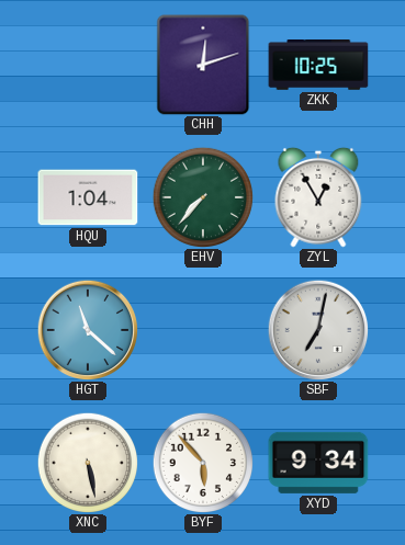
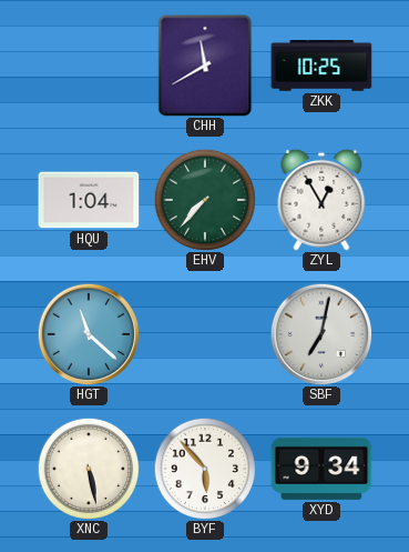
CHH: 12:12 -> 11:40 (205, 66)
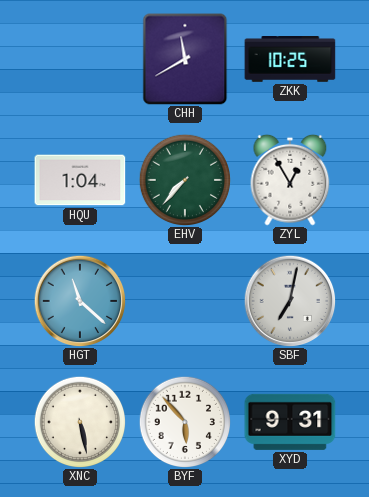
XYD: 9:34 -> 9:31 (290, 422)
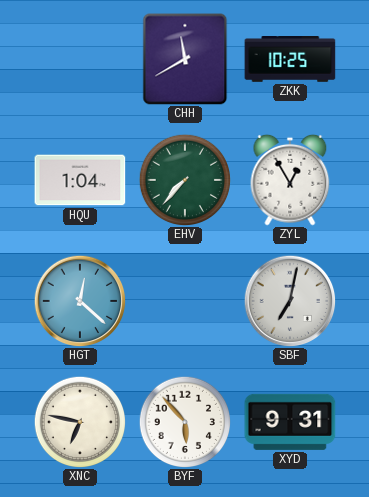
HGT: 11:22 -> 12:22 (80, 301)
XNC: 5:28 -> 6:47 (80, 422)
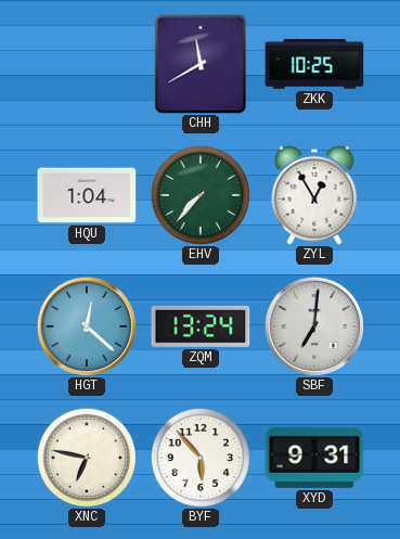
ZQM: none -> 13:24 (201, 326)
SBF: 7:02 -> 7:01 (314, 326)
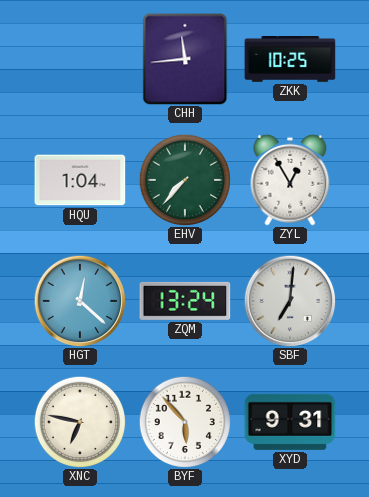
CHH: 11:40 -> 11:44 (185, 59)
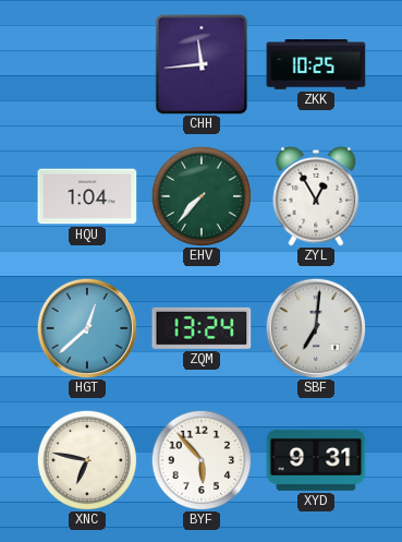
HGT: 12:22 -> 12:38 (87, 328)
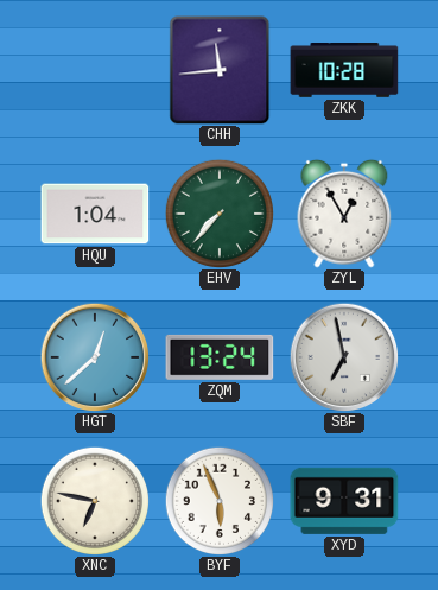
ZKK: 10:25 -> 10:28 (344, 71)
SBF: 7:01 -> 6:58 (344, 357)
BYF: 5:53 -> 5:56 (220, 501)
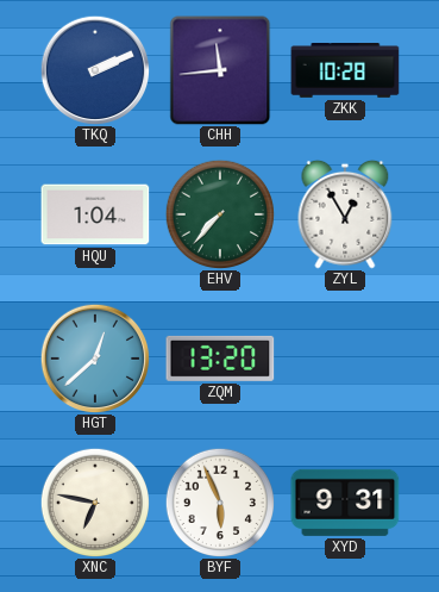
TKQ: none -> 2:11 (95, 70)
ZQM: 13:24 -> 13:20 (220, 359)
SBF: 6:58 -> none (344, 357)
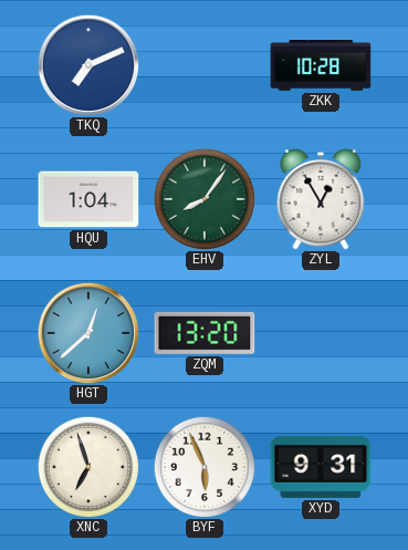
TKQ: 2:11 -> 7:11 (88, 65)
CHH: 11:44 -> none (220, 70)
EHV: 7:37 -> 8:06 (205, 199)
XNC: 6:47 -> 6:57 (88, 467)
